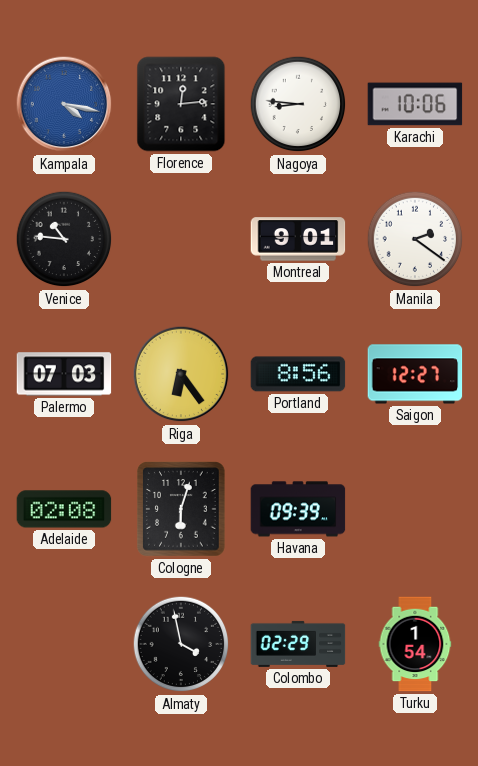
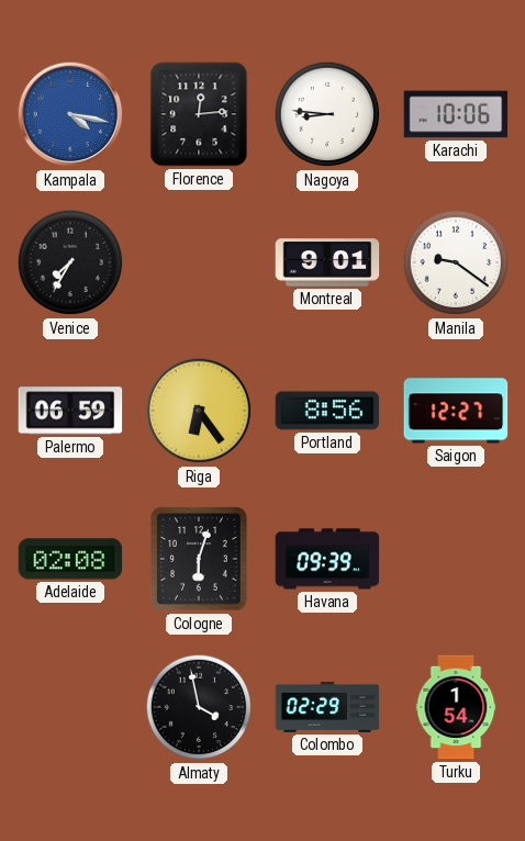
Venice: 10:46 -> 7:35 (70, 262)
Manila: 2:21 -> 9:21 (456, 262)
Palermo: 07:03 -> 06:59 (70, 411)
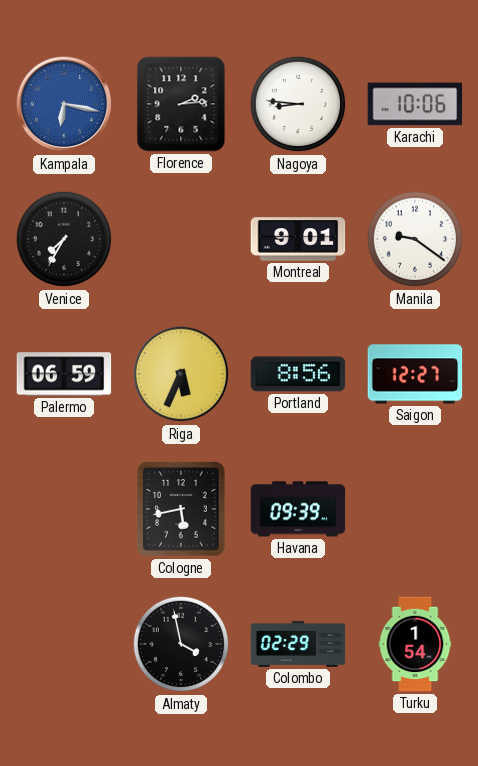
Kampala: 4:17 -> 6:17 (64, 104)
Florence: 12:14 -> 2:14 (181, 104)
Riga: 6:24 -> 5:34 (181, 374)
Adelaide: 02:08 -> none (70, 559)
Cologne: 6:03 -> 5:43 (181, 509)
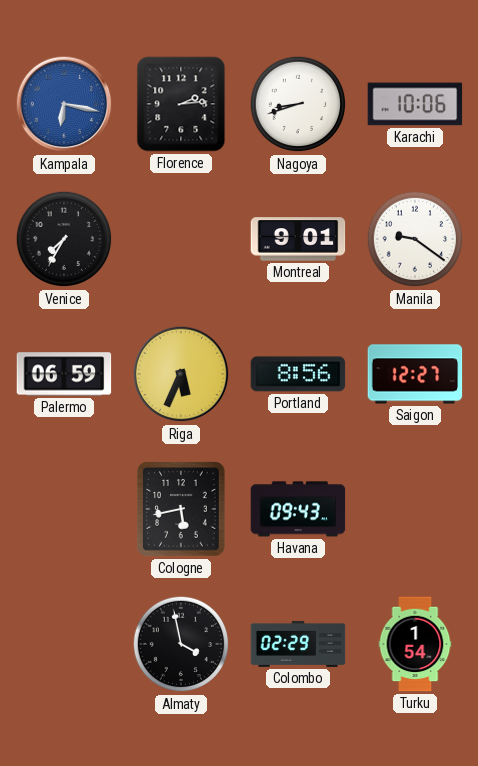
Nagoya: 8:46 -> 8:42 (298, 104)
Havana: 09:39 -> 09:43 (298, 509)
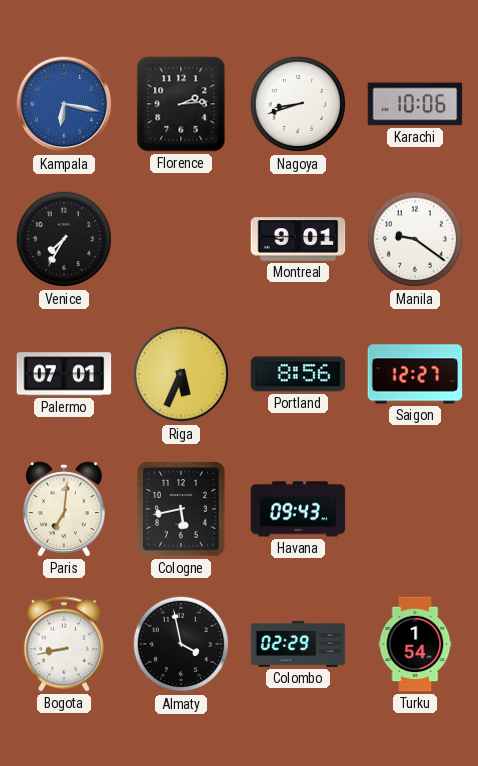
Palermo: 06:59 -> 07:01 (64, 374)
Paris: none -> 7:01 (65, 509)
Bogota: none -> 8:43 (64, 644)
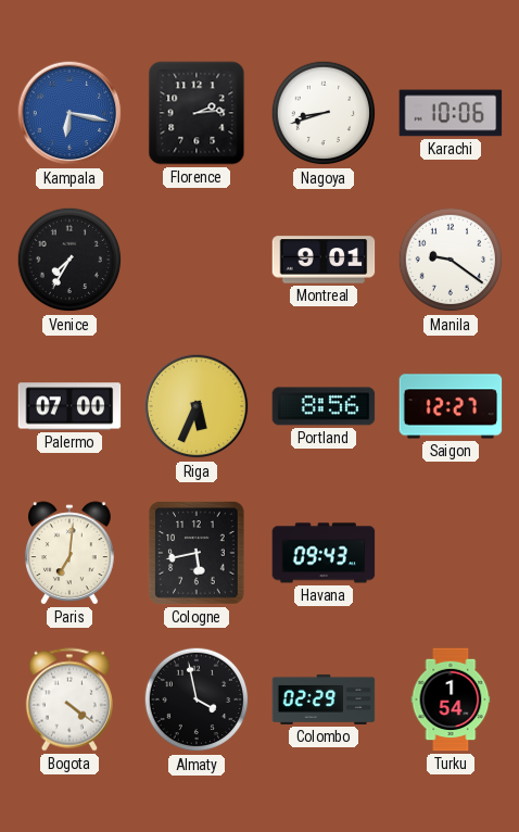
Palermo: 07:01 -> 07:00 (69, 406)
Bogota: 8:43 -> 4:21 (69, 699)
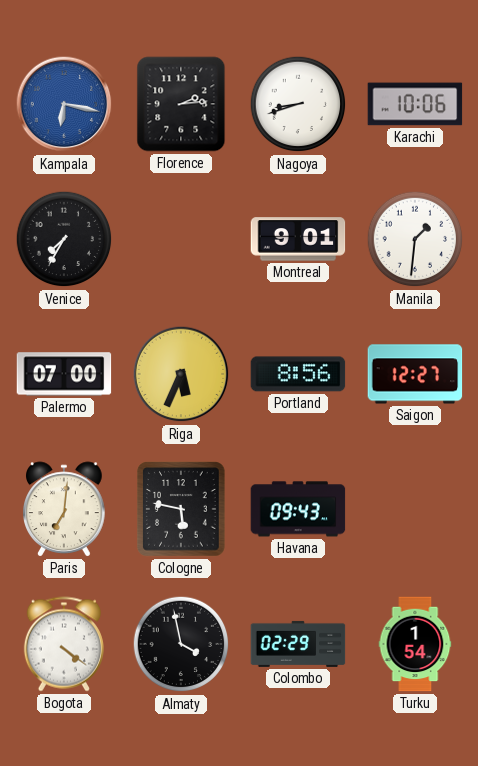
Manila: 9:21 -> 1:31 (415, 239)
Cologne: 5:43 -> 5:47 (181, 509)
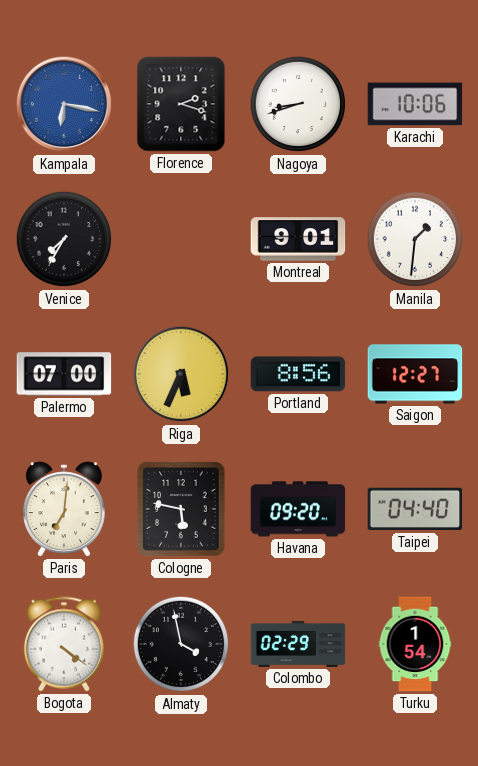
Florence: 2:14 -> 2:18 (181, 104)
Havana: 09:43 -> 09:20 (298, 509)
Taipei: none -> 04:40 (415, 509)
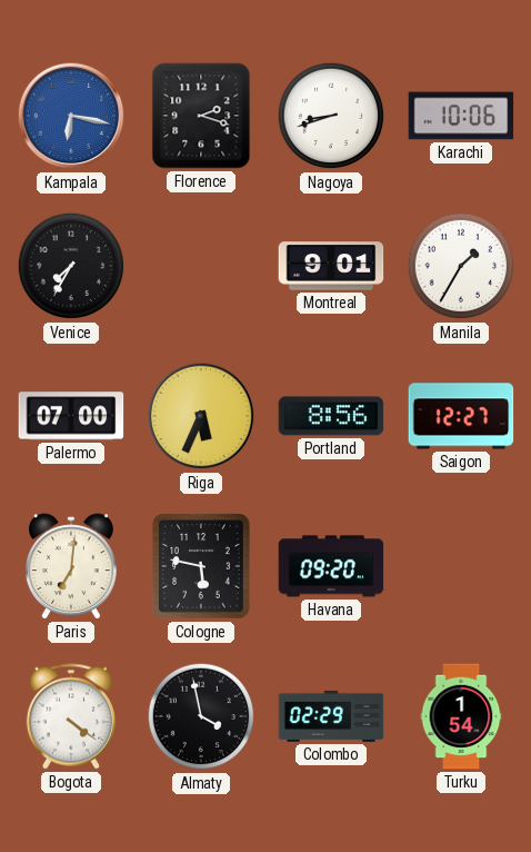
Manila: 1:31 -> 1:35 (461, 266)
Taipei: 04:40 -> none (415, 509)
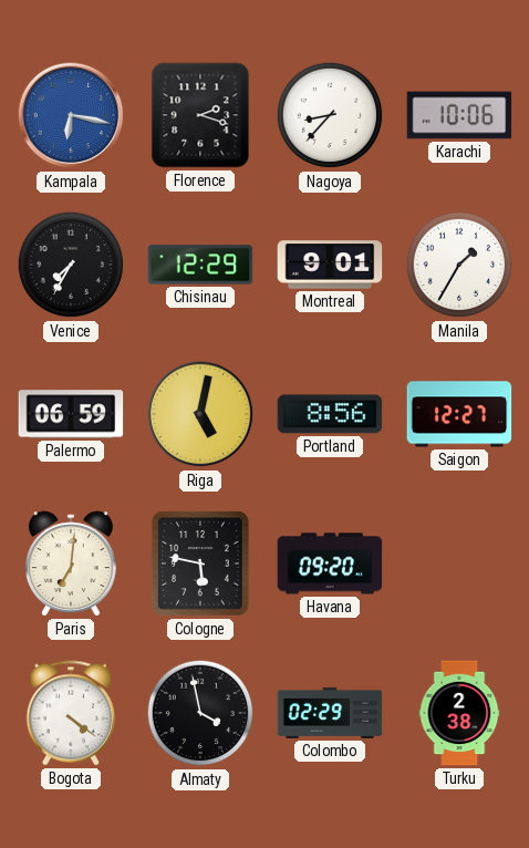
Nagoya: 8:42 -> 8:37 (330, 115)
Chisinau: none -> 12:29 (200, 265)
Palermo: 07:00 -> 06:59 (71, 414)
Riga: 5:34 -> 5:02 (200, 414)
Turku: 1:54 -> 2:38 (459, 713)
